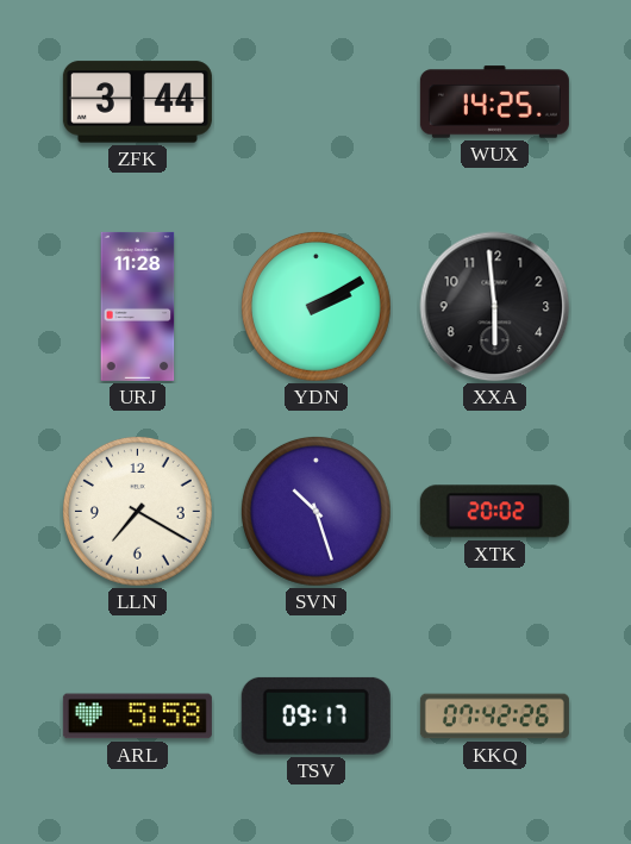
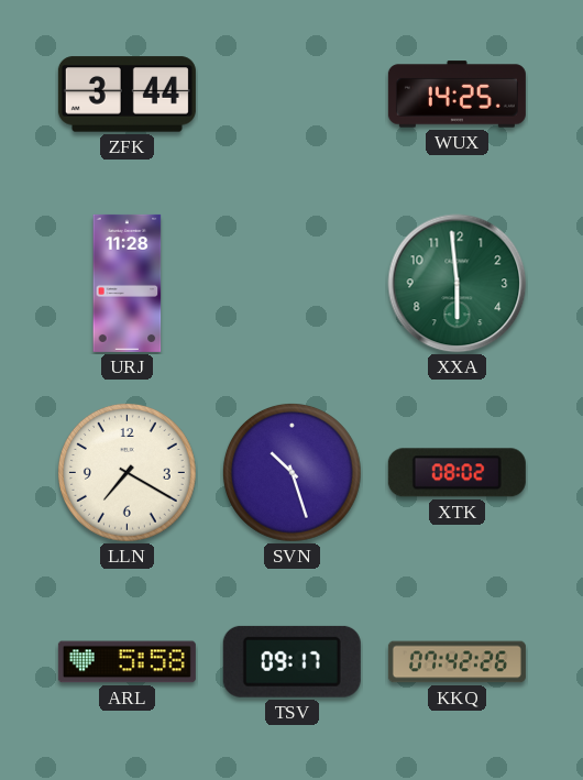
YDN: 2:10 -> none (317, 307)
XXA dial: black -> green (458, 284)
XTK: 20:02 -> 08:02 (457, 473)
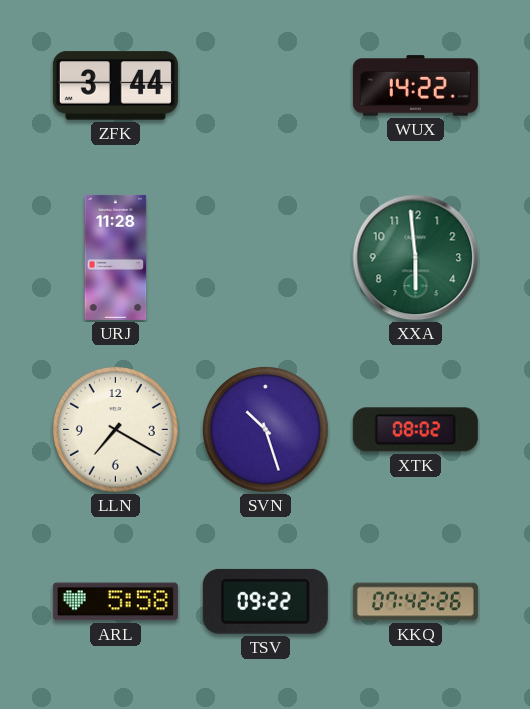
WUX: 14:25 -> 14:22 (415, 86)
TSV: 09:17 -> 09:22 (265, 601)
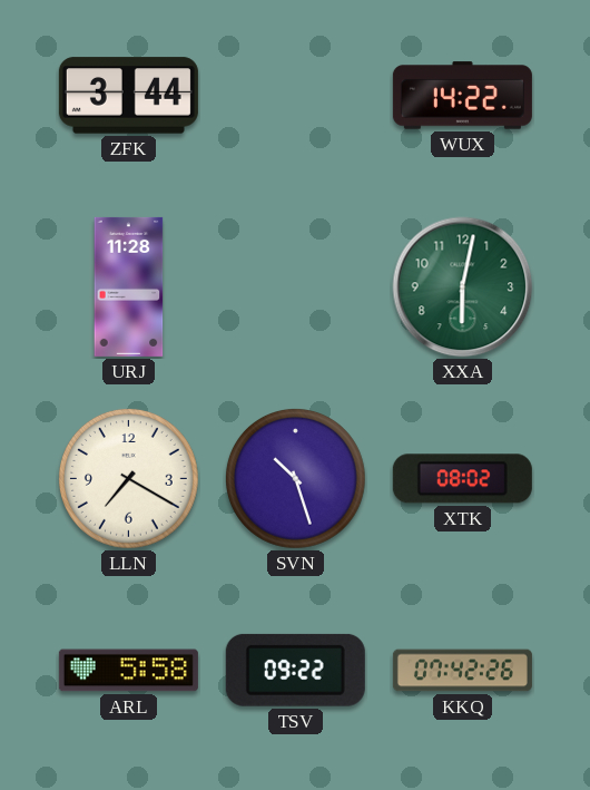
XXA: 5:59 -> 6:02 (463, 287)
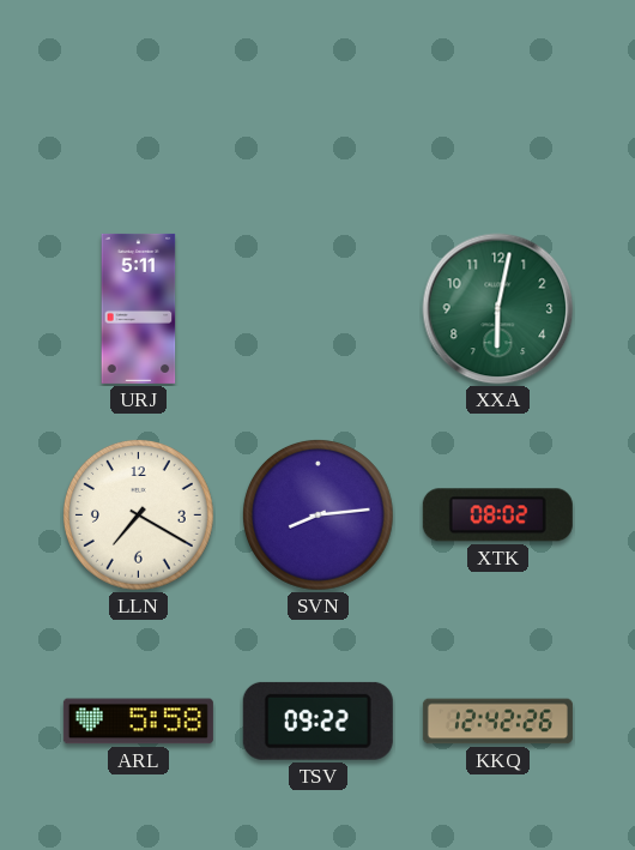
ZFK: 3:44 -> none (128, 96)
WUX: 14:22 -> none (462, 96)
URJ: 11:28 -> 5:11 (139, 308)
SVN: 10:27 -> 8:14 (319, 516)
KKQ: 07:42 -> 12:42 (497, 722)
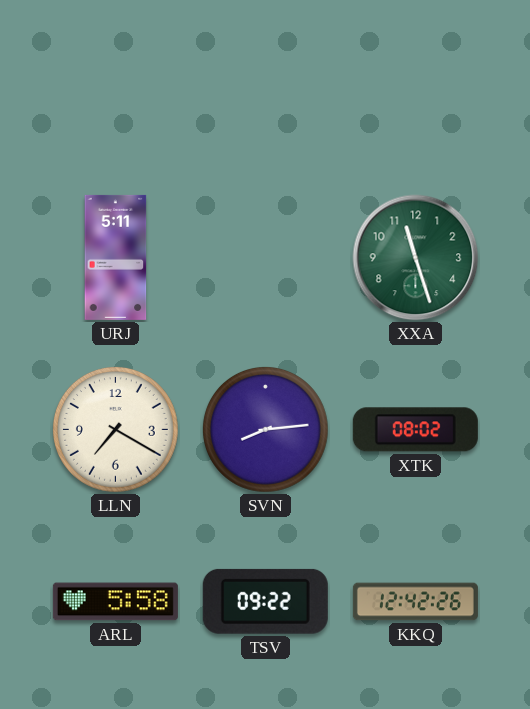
XXA: 6:02 -> 11:27 (416, 258)
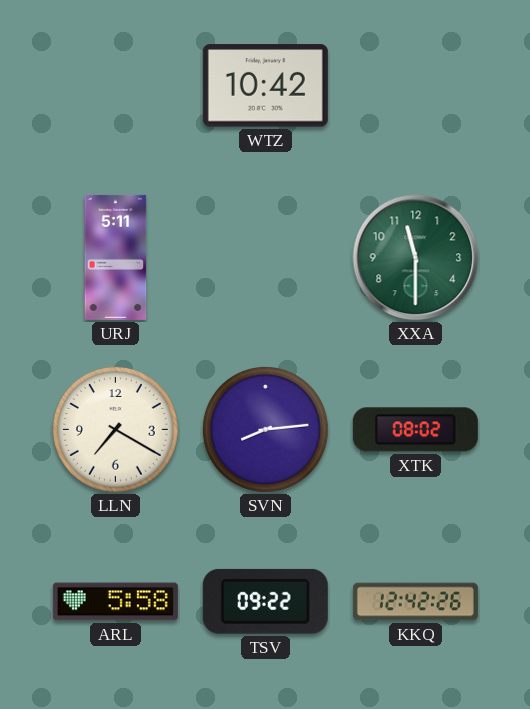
WTZ: none -> 10:42 (265, 86)
XXA: 11:27 -> 11:30 (416, 258)
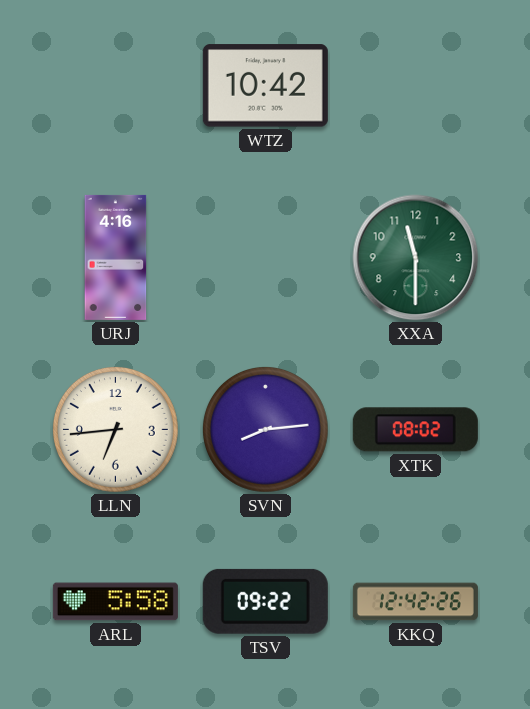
URJ: 5:11 -> 4:16 (116, 257)
LLN: 7:20 -> 6:44 (116, 430)
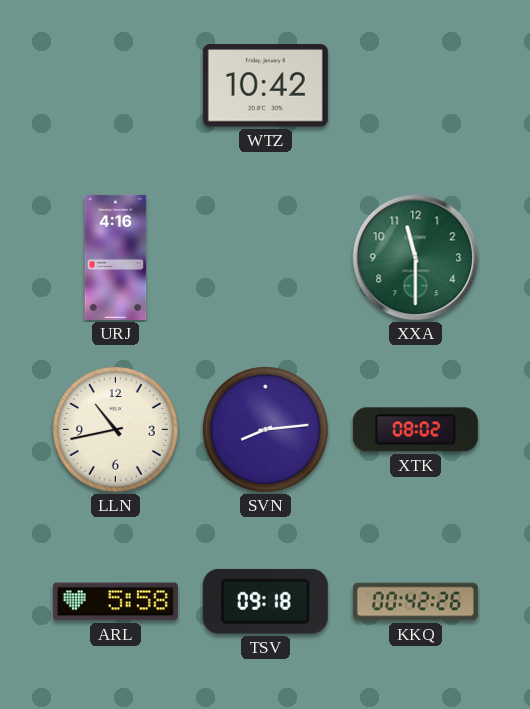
LLN: 6:44 -> 10:43 (116, 430)
TSV: 09:22 -> 09:18 (265, 601)
KKQ: 12:42 -> 00:42 (415, 602)
